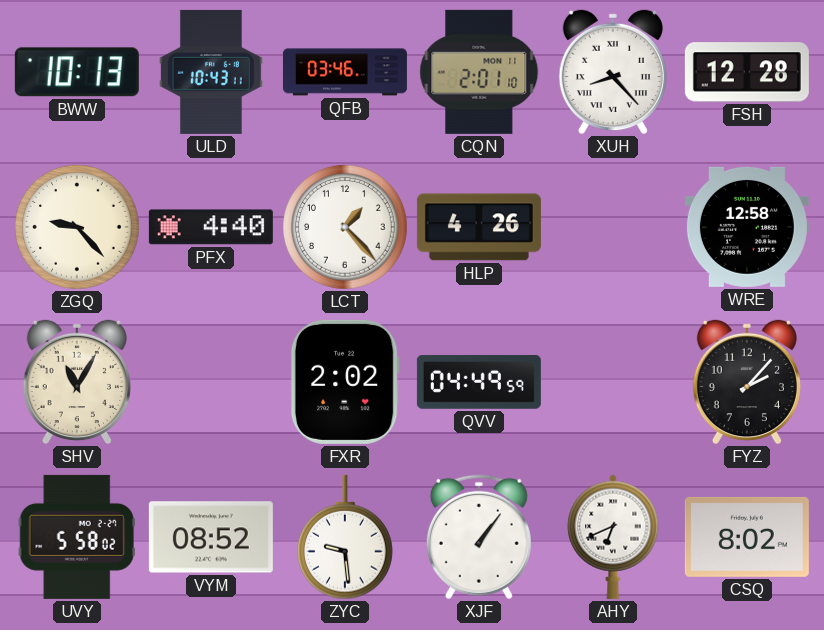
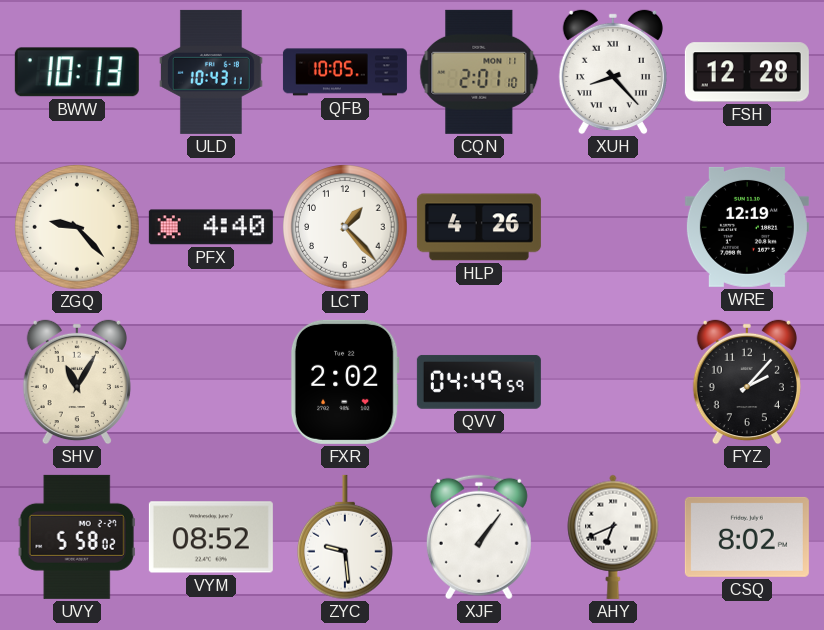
QFB: 03:46 -> 10:05 (345, 72)
WRE: 12:58 -> 12:19 (747, 227)
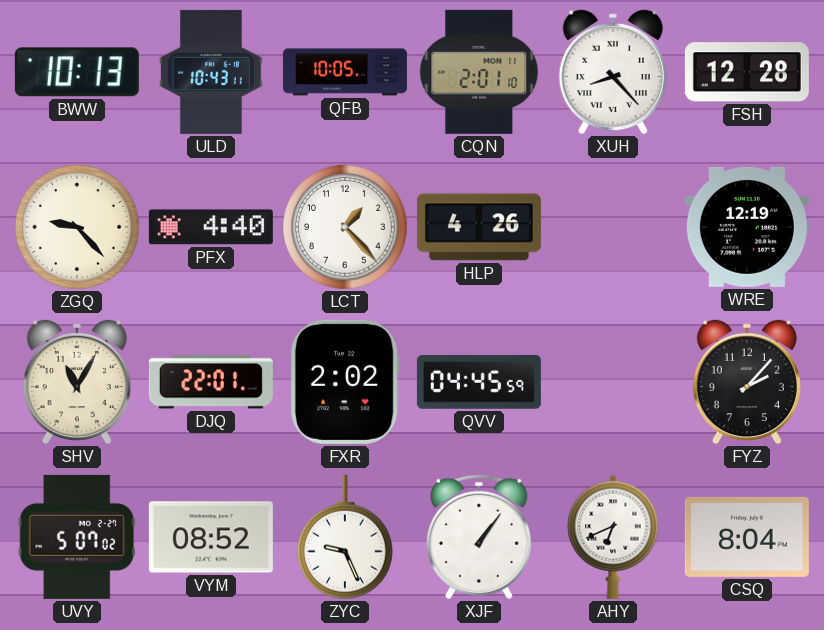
DJQ: none -> 22:01 (211, 382)
QVV: 04:49 -> 04:45 (479, 382)
UVY: 5:58 -> 5:07 (77, 537)
ZYC: 9:29 -> 9:26 (346, 537)
CSQ: 8:02 -> 8:04 (747, 537)
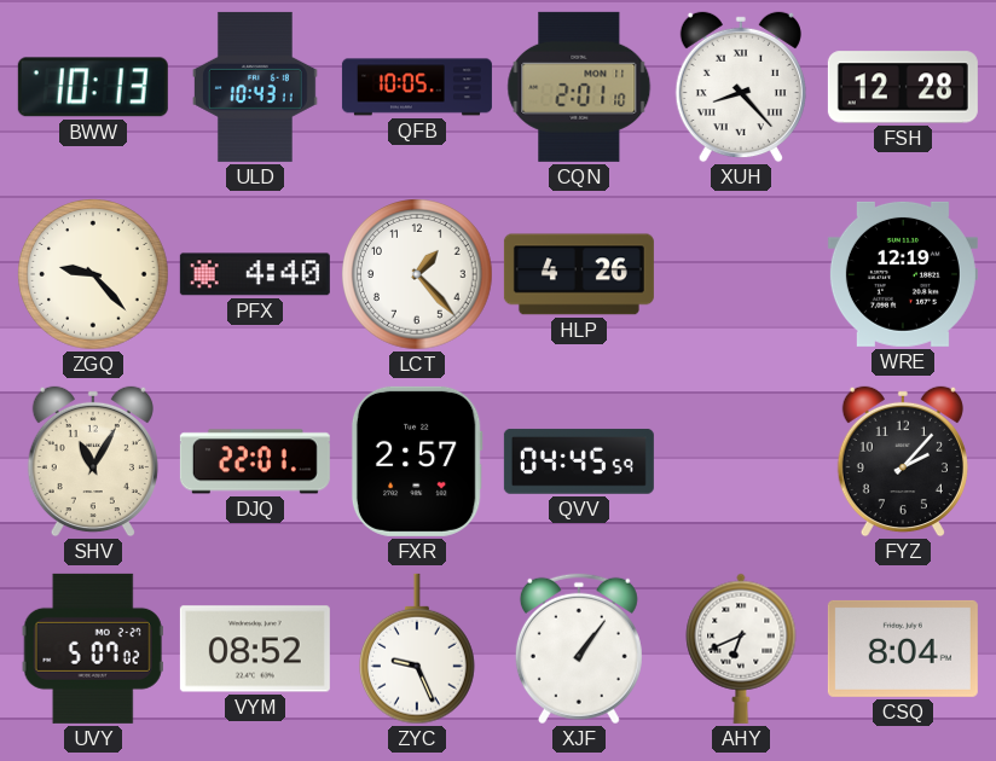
FXR: 2:02 -> 2:57 (417, 461)
